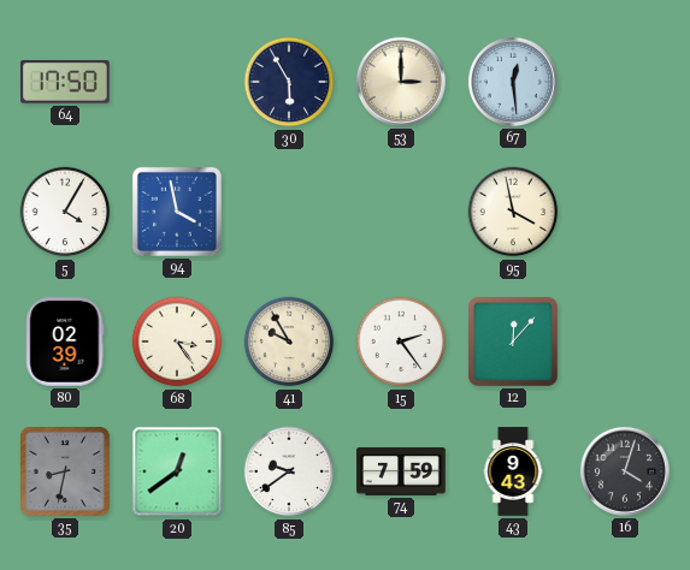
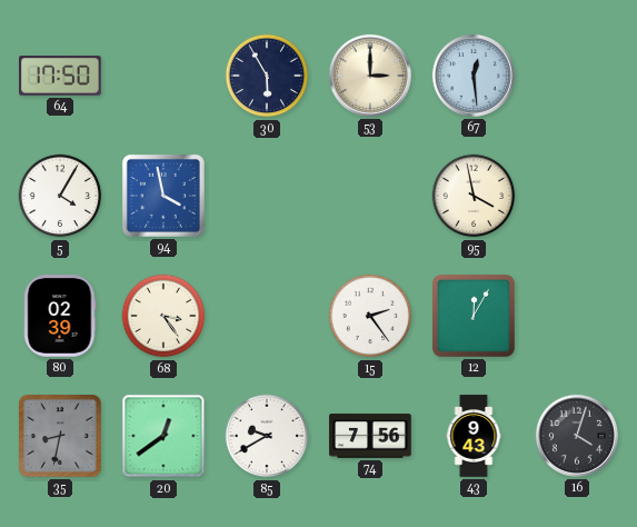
41: 9:55 -> none (289, 342)
12: 12:07 -> 12:05 (474, 316)
85: 9:39 -> 9:40 (267, 436)
74: 7:59 -> 7:56 (370, 436)
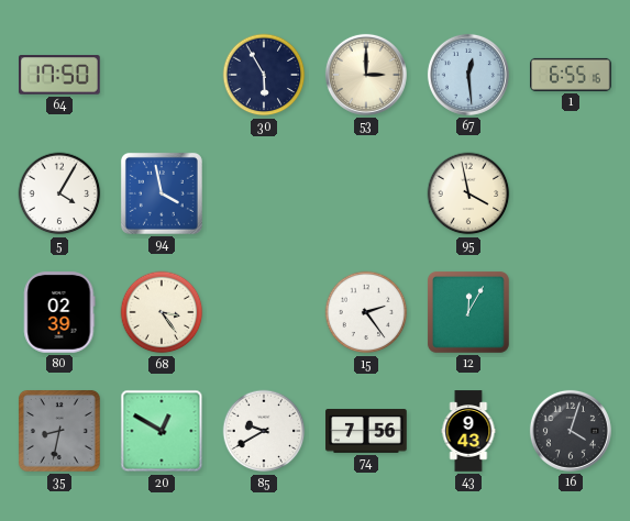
1: none -> 6:55 (571, 75)
20: 12:39 -> 12:50 (162, 431)
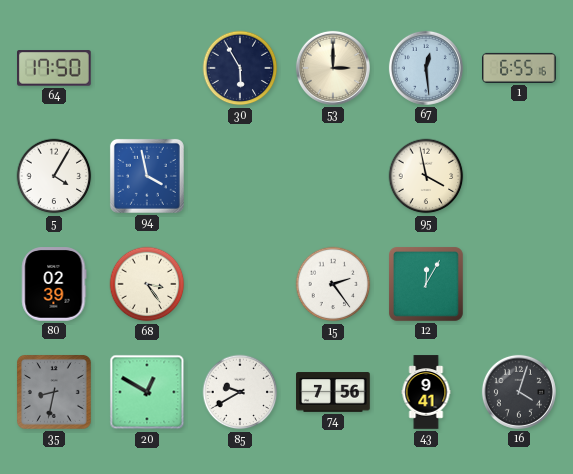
43: 9:43 -> 9:41 (426, 392)
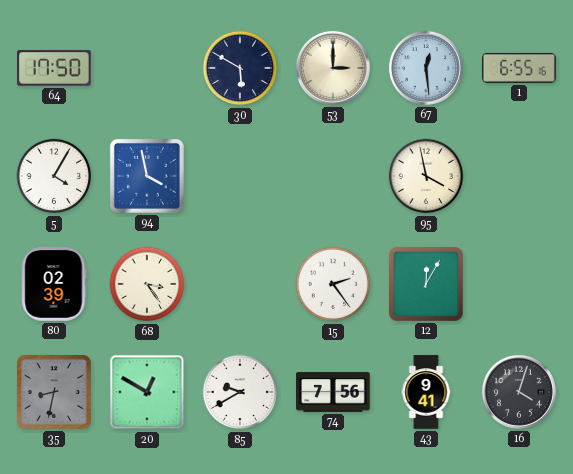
30: 5:55 -> 5:50 (240, 68)
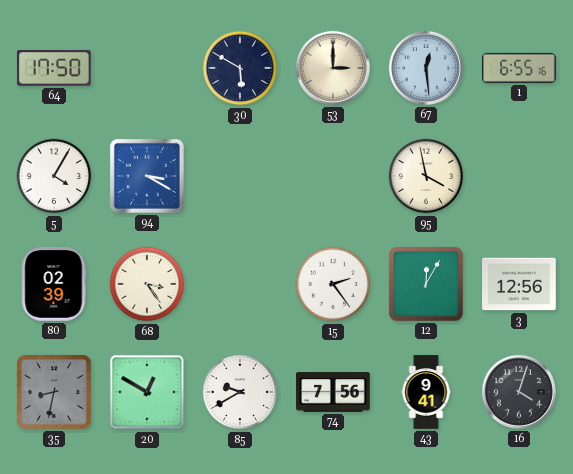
94: 3:58 -> 3:20 (147, 176)
3: none -> 12:56 (519, 284)
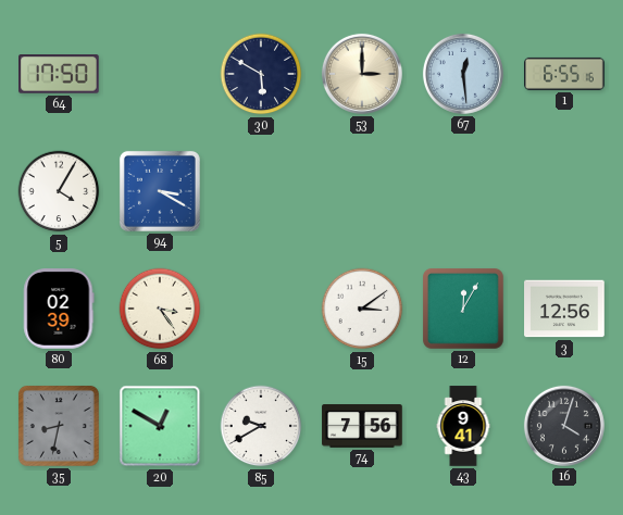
95: 3:58 -> none (426, 176)
15: 2:24 -> 3:09 (362, 309)
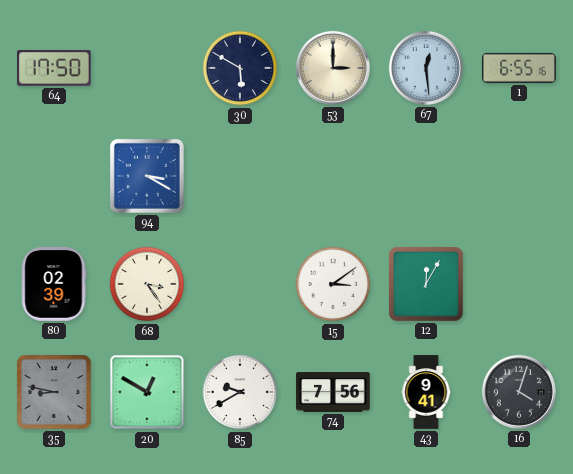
5: 4:05 -> none (59, 191)
3: 12:56 -> none (564, 309)
35: 8:32 -> 8:47 (54, 392)
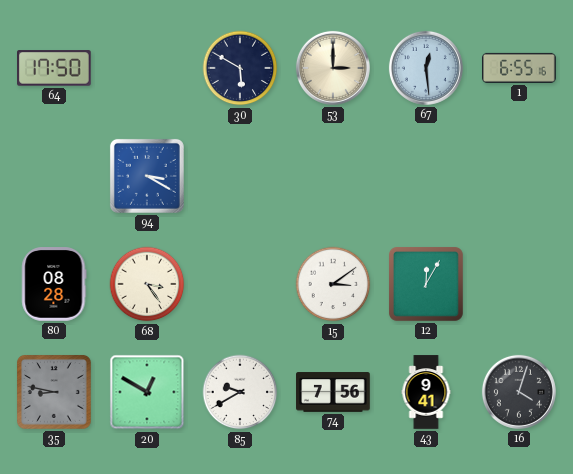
80: 02:39 -> 08:28 (54, 284)
